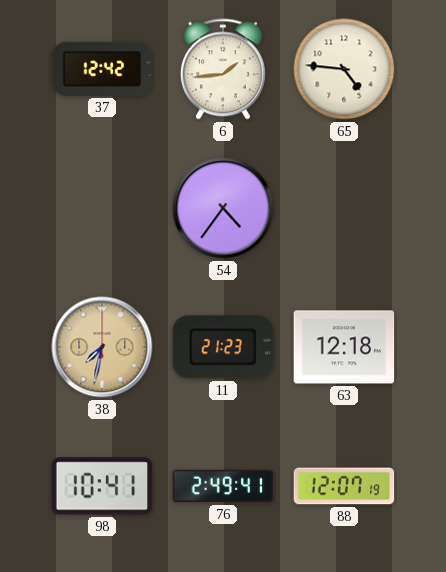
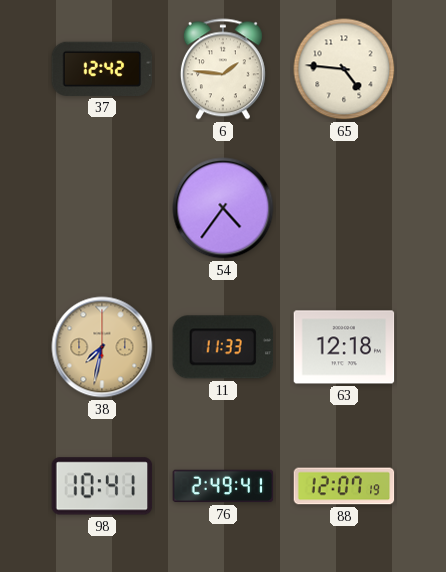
6: 1:44 -> 1:46 (223, 69)
11: 21:23 -> 11:33 (223, 347)
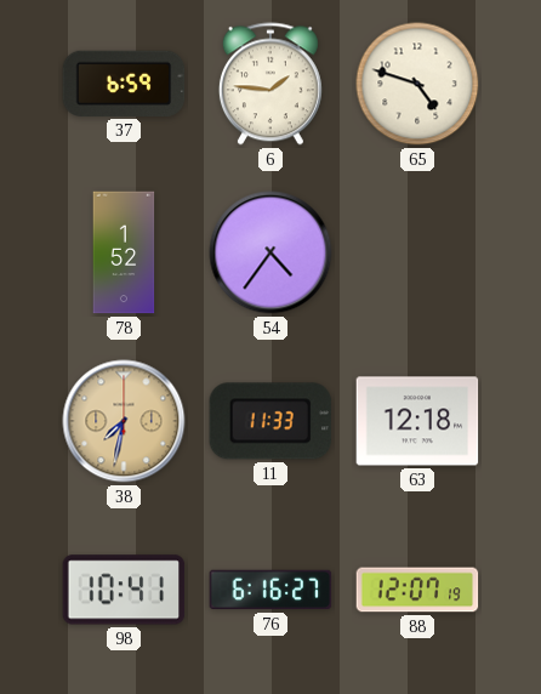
37: 12:42 -> 6:59 (124, 84)
65: 4:46 -> 4:48 (417, 84)
78: none -> 1:52 (124, 252)
76: 2:49 -> 6:16 (270, 590)
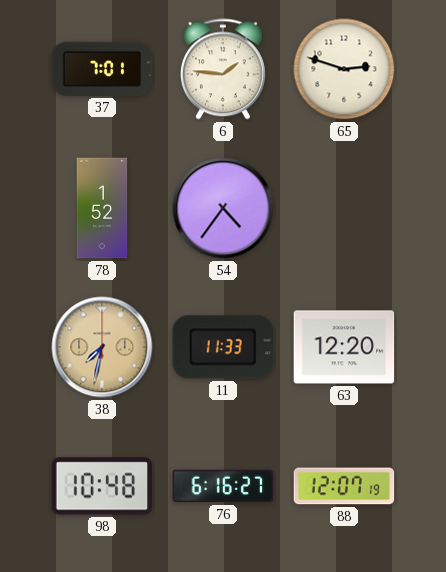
37: 6:59 -> 7:01 (102, 69)
65: 4:48 -> 2:48 (344, 69)
63: 12:18 -> 12:20 (344, 347)
98: 10:41 -> 10:48 (102, 486)
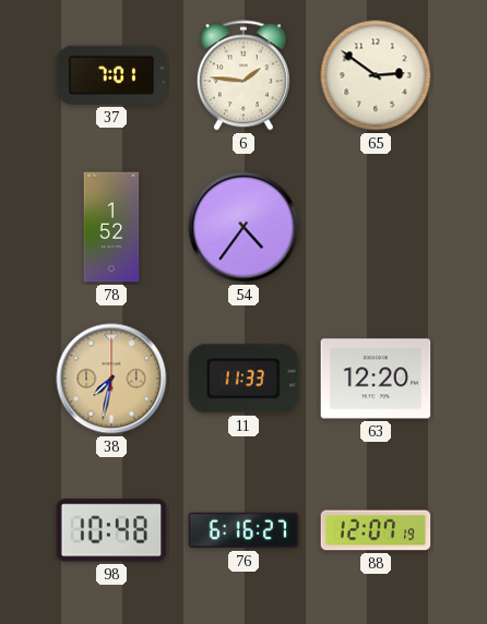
65: 2:48 -> 2:51 (376, 75)
